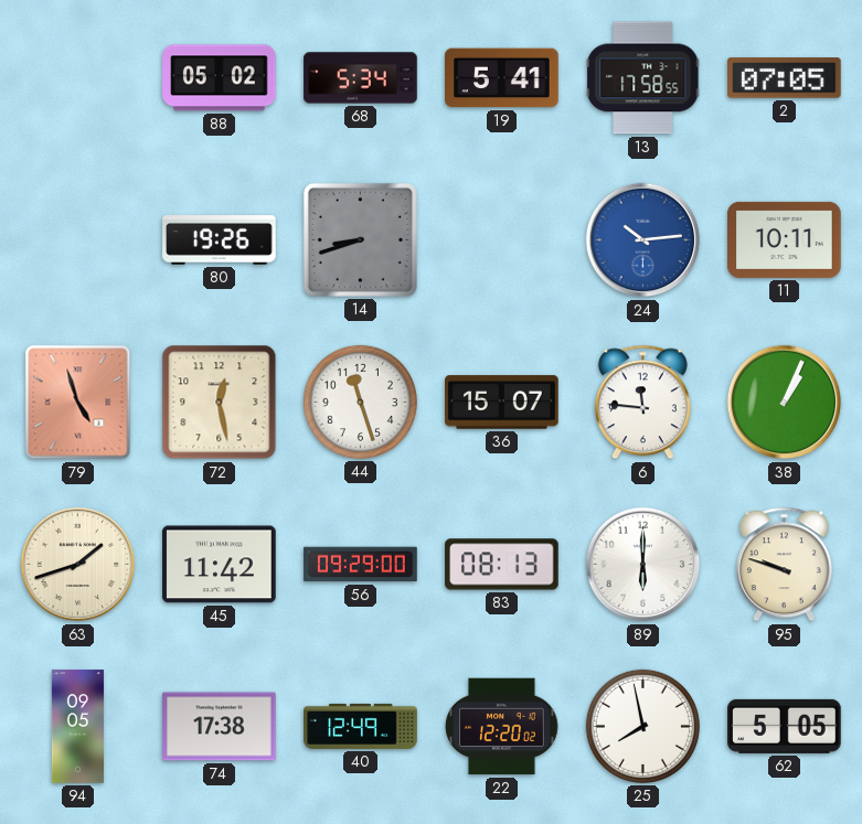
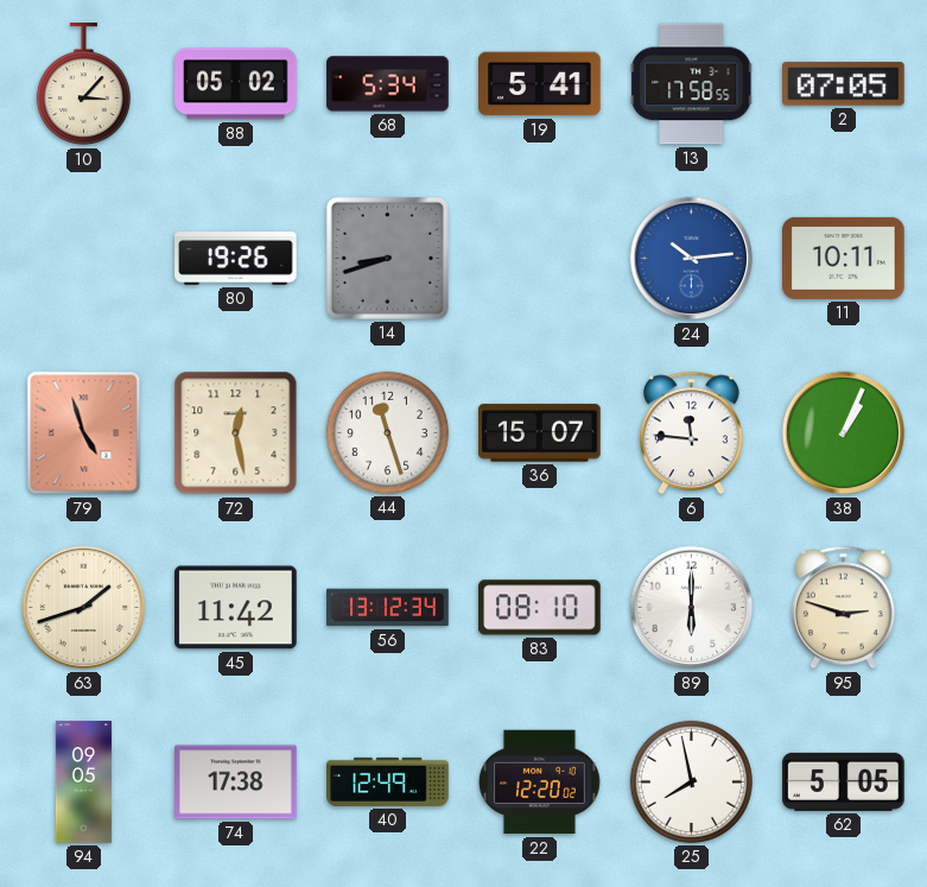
10: none -> 3:07 (83, 84)
56: 09:29 -> 13:12 (388, 608)
83: 08:13 -> 08:10 (540, 608)
95: 9:48 -> 2:48 (843, 608)
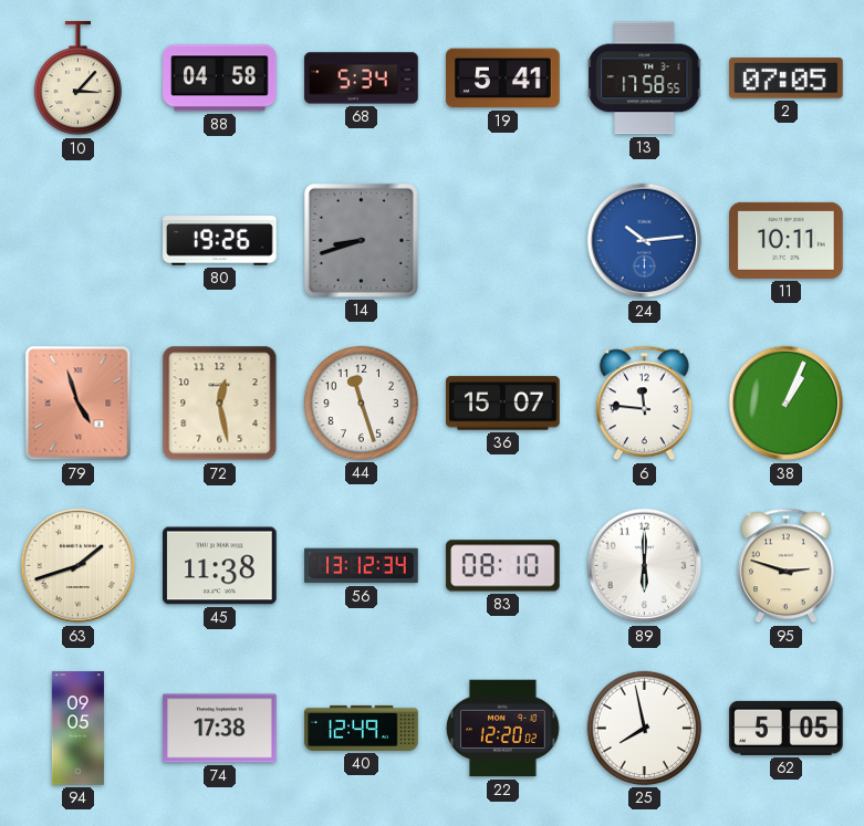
88: 05:02 -> 04:58 (220, 79)
45: 11:42 -> 11:38 (220, 566)
